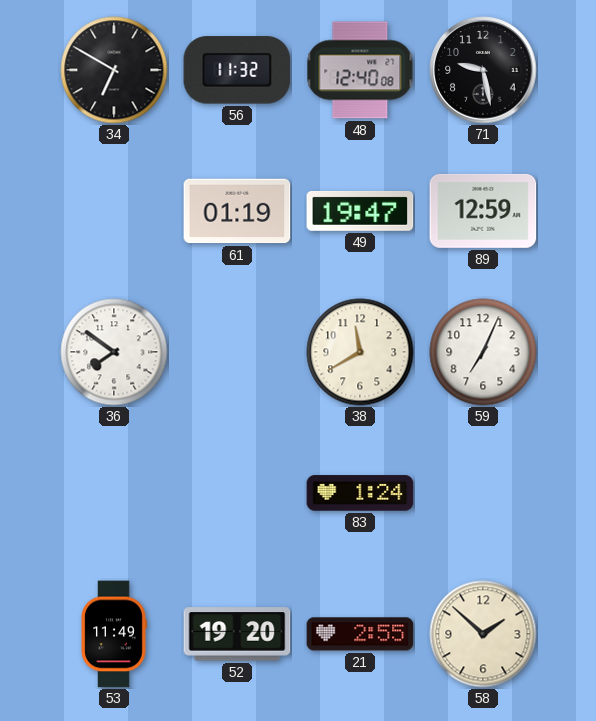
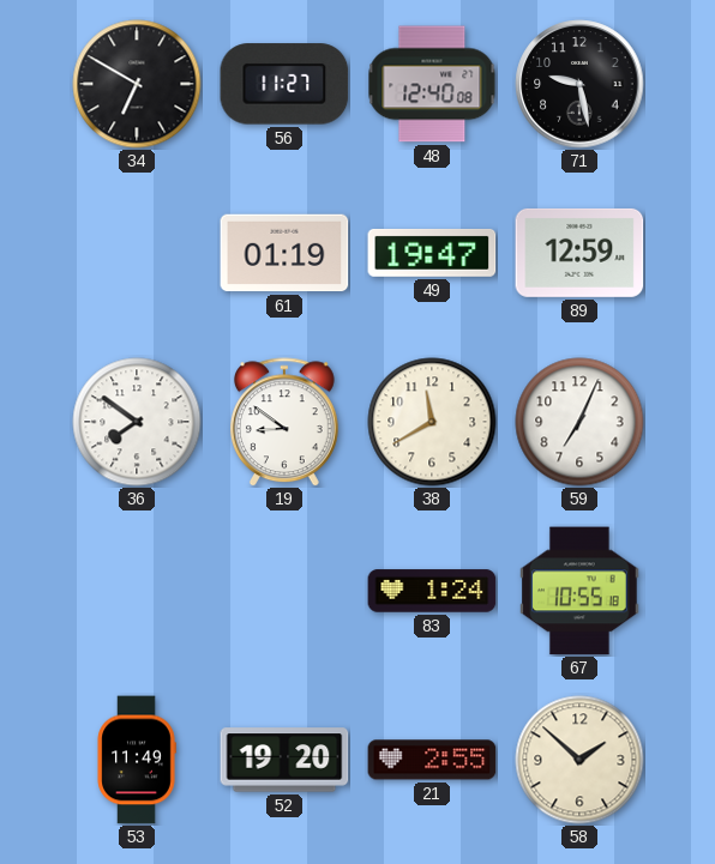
56: 11:32 -> 11:27 (284, 84)
19: none -> 8:51 (284, 422)
67: none -> 10:55 (579, 591)
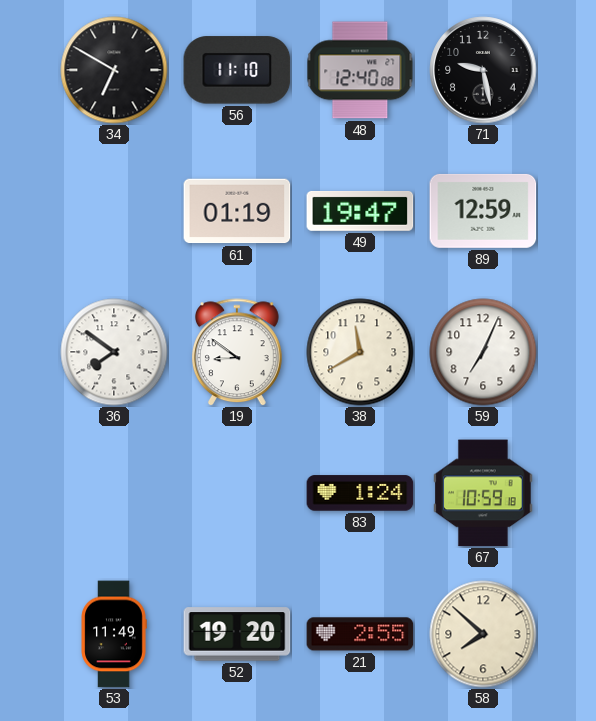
56: 11:27 -> 11:10 (237, 70)
67: 10:55 -> 10:59 (483, 493)
58: 1:52 -> 7:52 (483, 634)
